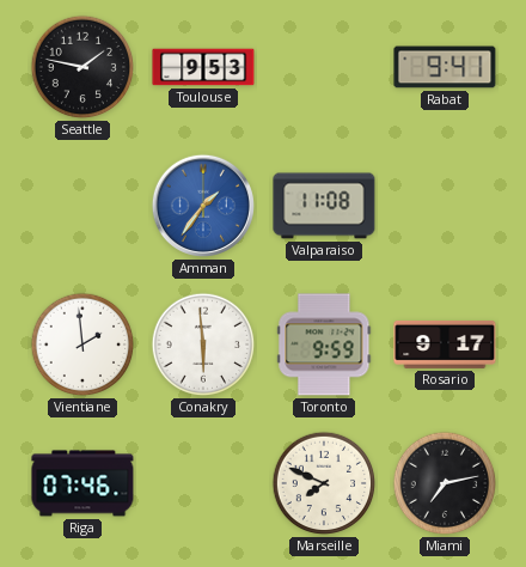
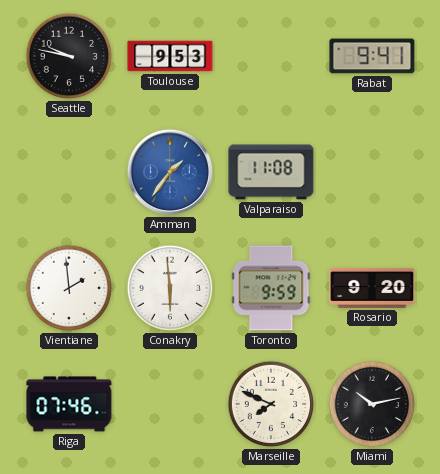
Seattle: 1:47 -> 9:47 (69, 56)
Rosario: 9:17 -> 9:20 (372, 288)
Miami: 7:13 -> 10:13 (372, 404)
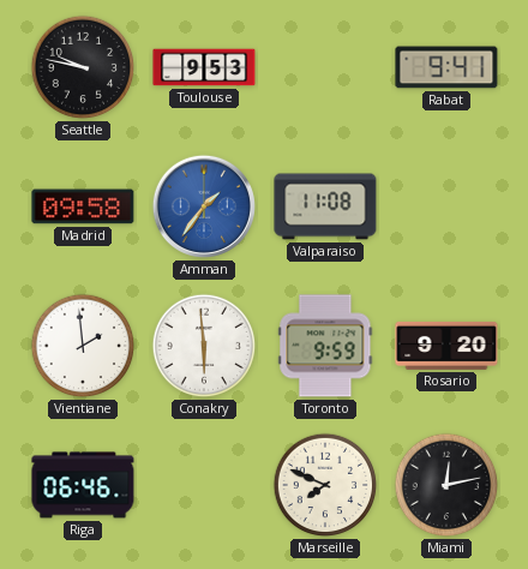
Madrid: none -> 09:58 (83, 206)
Riga: 07:46 -> 06:46 (83, 485)
Miami: 10:13 -> 12:13 (446, 485)
